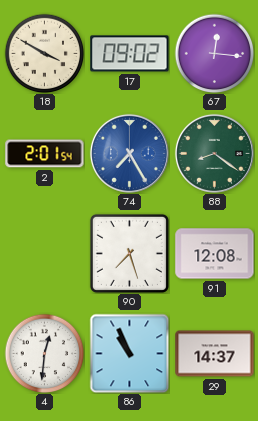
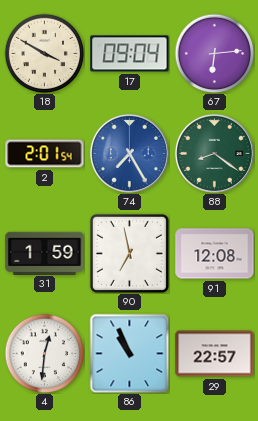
17: 09:02 -> 09:04 (130, 54)
67: 12:16 -> 6:14 (214, 53)
31: none -> 1:59 (45, 253)
90: 7:27 -> 6:58 (129, 253)
29: 14:37 -> 22:57 (215, 354)
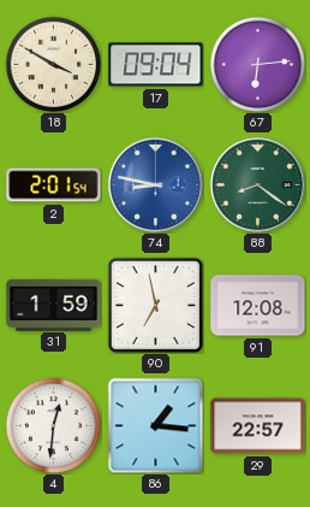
74: 7:25 -> 8:47 (155, 184)
86: 10:56 -> 1:16 (155, 425)
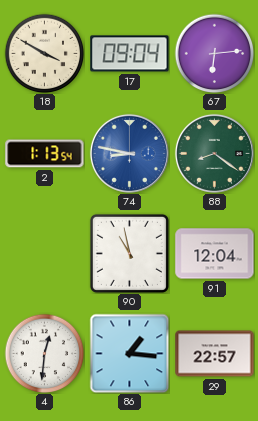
2: 2:01 -> 1:13 (45, 154)
31: 1:59 -> none (54, 305)
90: 6:58 -> 10:58 (129, 253)
91: 12:08 -> 12:04 (215, 254)
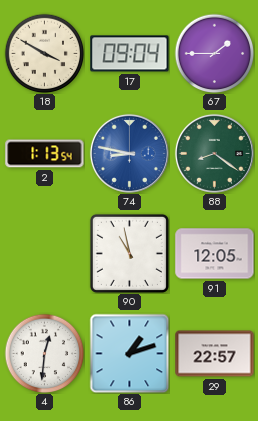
67: 6:14 -> 1:45 (214, 53)
91: 12:04 -> 12:05 (215, 254)
86: 1:16 -> 1:12 (129, 353)
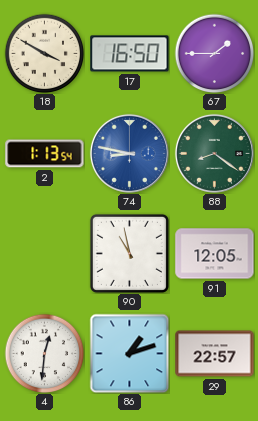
17: 09:04 -> 16:50 (130, 54)
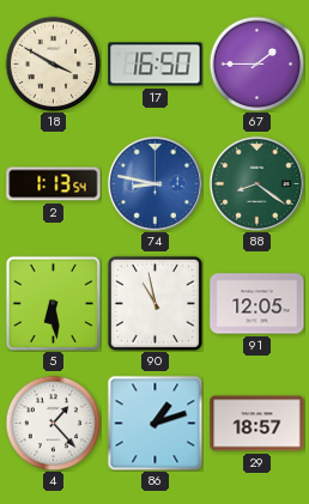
5: none -> 6:29 (53, 303)
4: 12:31 -> 1:23 (53, 423)
29: 22:57 -> 18:57 (257, 424)
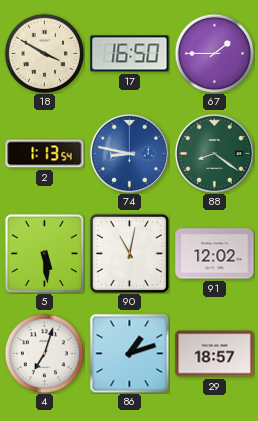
5: 6:29 -> 5:29 (44, 253)
90: 10:58 -> 11:02 (129, 253)
91: 12:05 -> 12:02 (215, 254)
4: 1:23 -> 7:03 (44, 353)
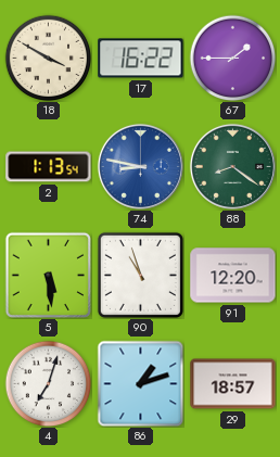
17: 16:50 -> 16:22 (141, 59)
90: 11:02 -> 10:57 (140, 275)
91: 12:02 -> 12:20 (233, 276)
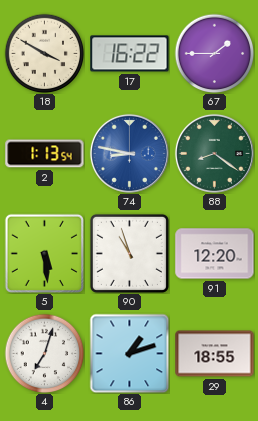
29: 18:57 -> 18:55 (215, 354)
